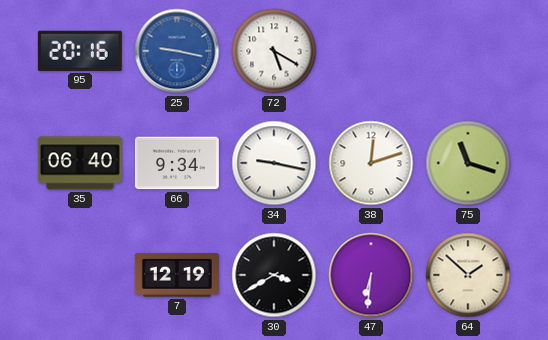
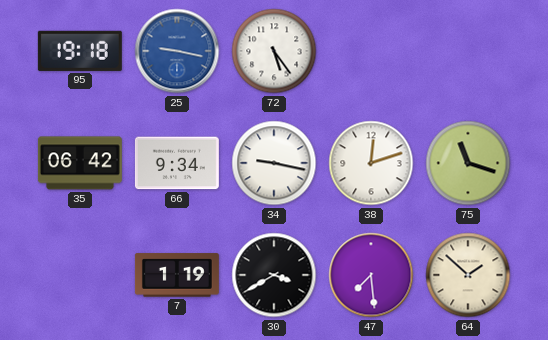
95: 20:16 -> 19:18 (80, 51)
72: 5:20 -> 5:24 (274, 51)
35: 06:40 -> 06:42 (80, 163)
7: 12:19 -> 1:19 (177, 275)
47: 6:31 -> 7:29 (371, 275)
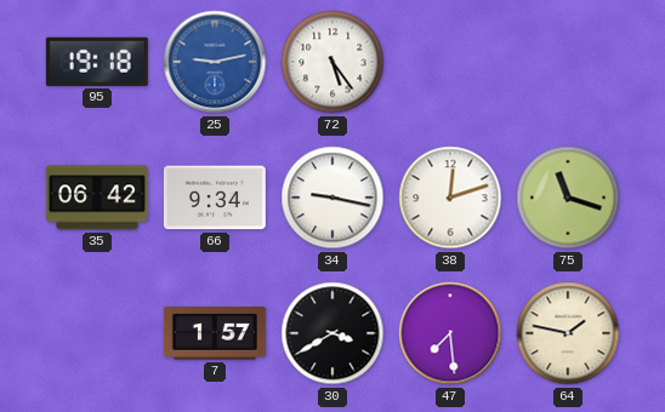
25: 9:17 -> 9:13 (215, 62)
7: 1:19 -> 1:57 (215, 333)
64: 1:52 -> 1:47 (568, 333)
